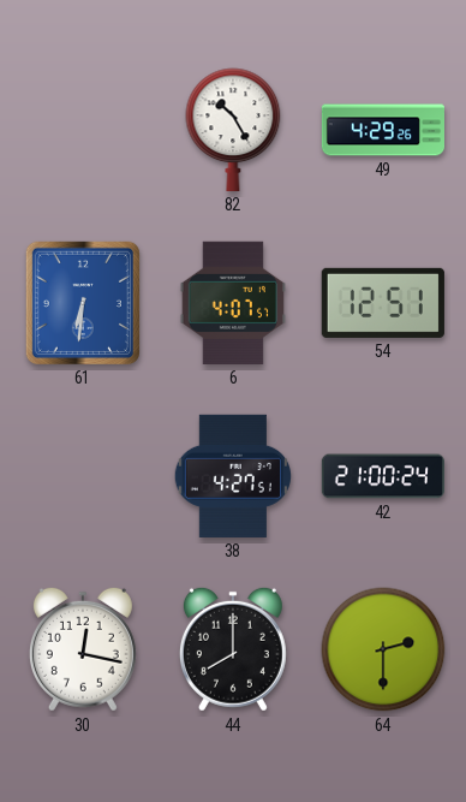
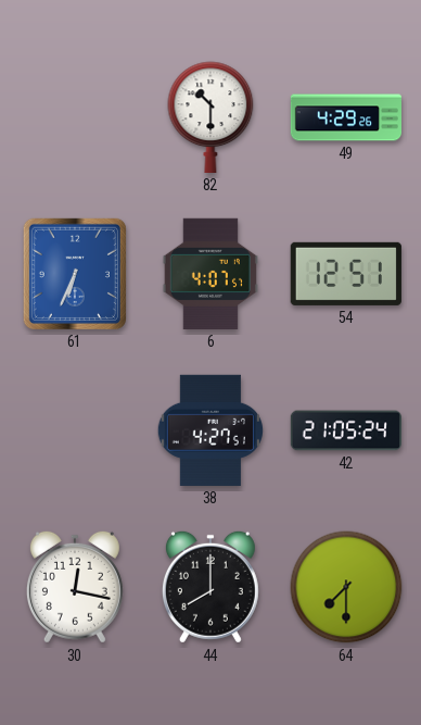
82: 10:25 -> 10:30 (210, 117)
61: 6:31 -> 6:34 (75, 274)
42: 21:00 -> 21:05 (345, 430)
64: 2:30 -> 7:30 (346, 587)
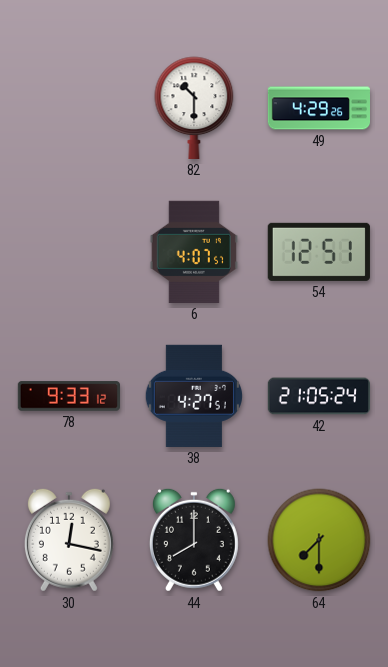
61: 6:34 -> none (75, 274)
78: none -> 9:33 (68, 396)
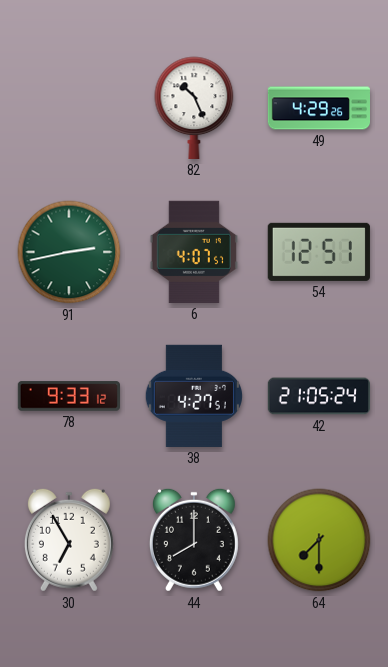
82: 10:30 -> 10:26 (194, 108)
91: none -> 2:43 (69, 252)
30: 12:17 -> 6:55 (69, 540)
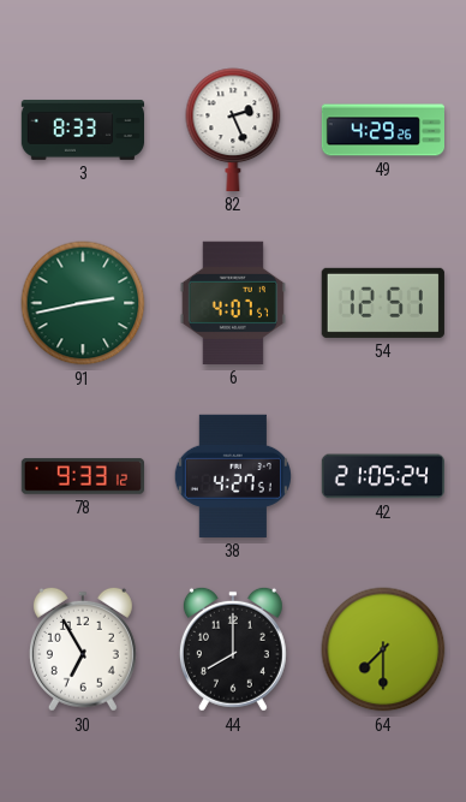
3: none -> 8:33 (82, 130)
82: 10:26 -> 2:26 (233, 130)
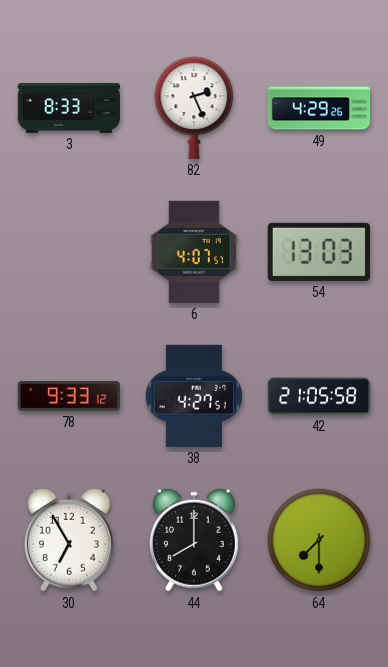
91: 2:43 -> none (83, 303)
54: 12:51 -> 13:03 (319, 252)
42: 21:05:24 -> 21:05:58 (318, 396)
